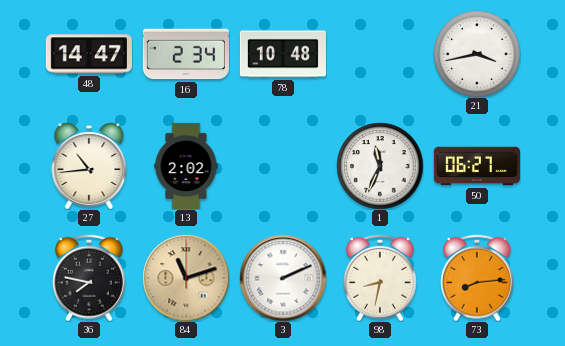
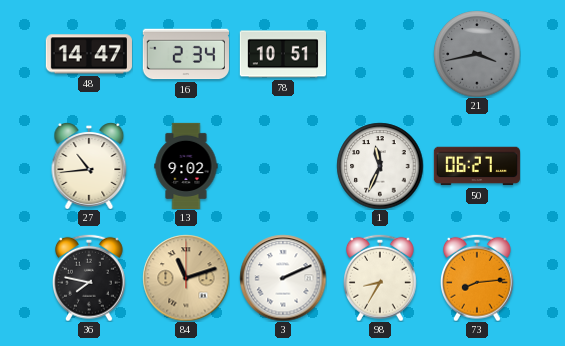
78: 10:48 -> 10:51 (283, 54)
21 dial: white -> grey (477, 54)
13: 2:02 -> 9:02 (186, 165)
98: 8:32 -> 8:35 (381, 278)
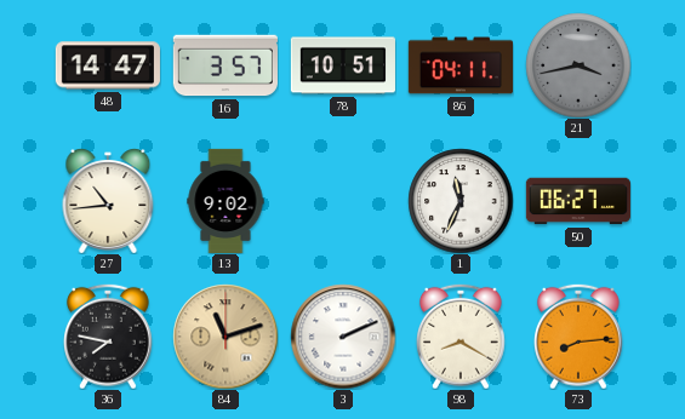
16: 2:34 -> 3:57 (226, 65)
86: none -> 04:11 (459, 65)
98: 8:35 -> 8:20 (462, 337)
